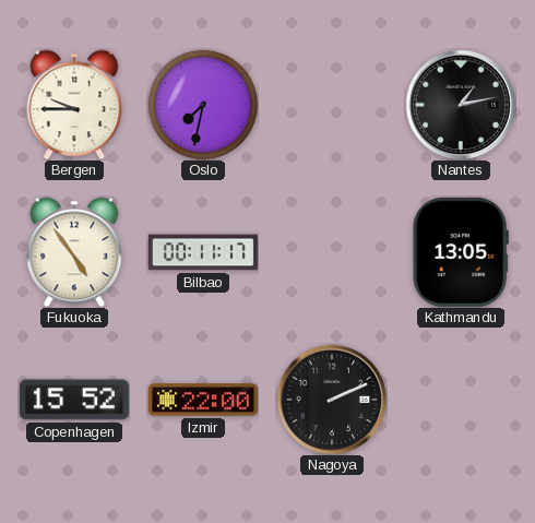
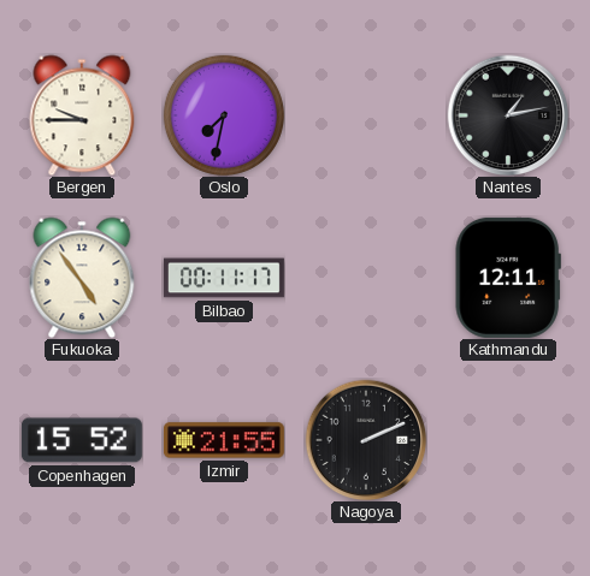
Kathmandu: 13:05 -> 12:11 (508, 278)
Izmir: 22:00 -> 21:55 (224, 440)
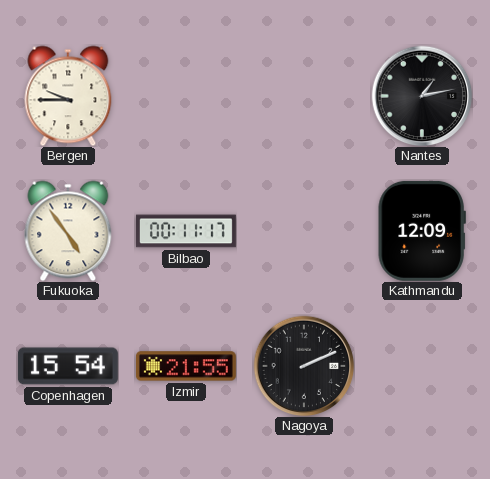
Oslo: 7:32 -> none (224, 115)
Kathmandu: 12:11 -> 12:09 (422, 231)
Copenhagen: 15:52 -> 15:54 (68, 366)
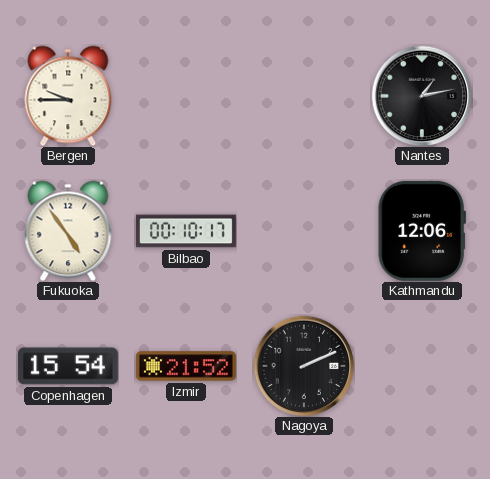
Bilbao: 00:11 -> 00:10 (186, 231)
Kathmandu: 12:09 -> 12:06 (422, 231)
Izmir: 21:55 -> 21:52 (186, 366)
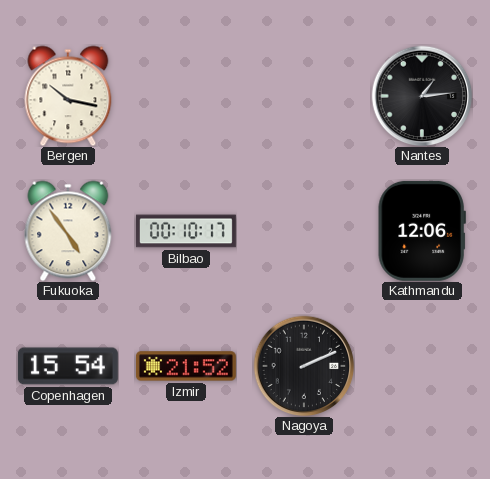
Bergen: 9:45 -> 10:17 (68, 96)
Nantes: 1:13 -> 1:14 (422, 96)
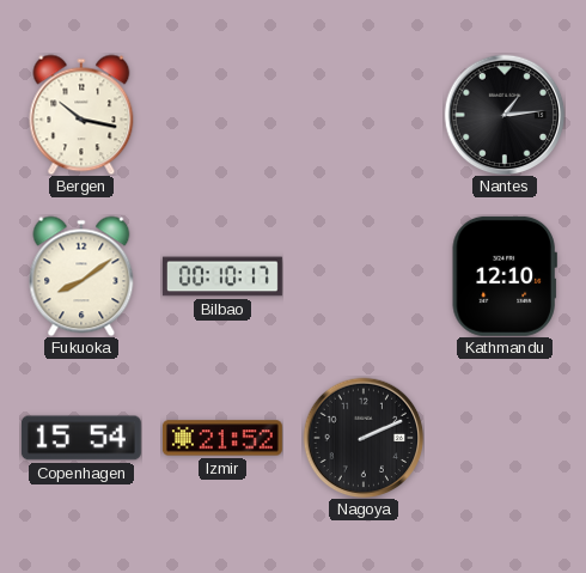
Fukuoka: 4:54 -> 8:09 (81, 276)
Kathmandu: 12:06 -> 12:10 (505, 276)
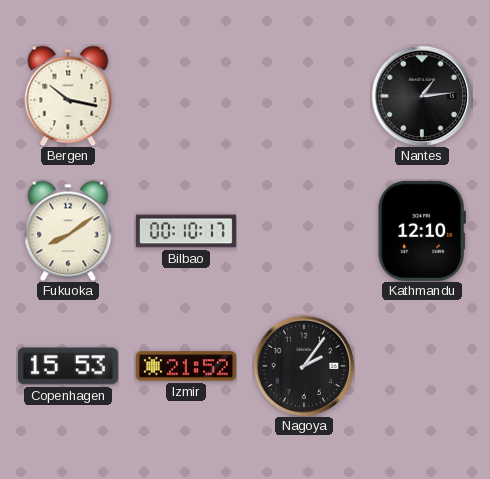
Copenhagen: 15:54 -> 15:53 (68, 366)
Nagoya: 2:11 -> 2:06 (304, 366)
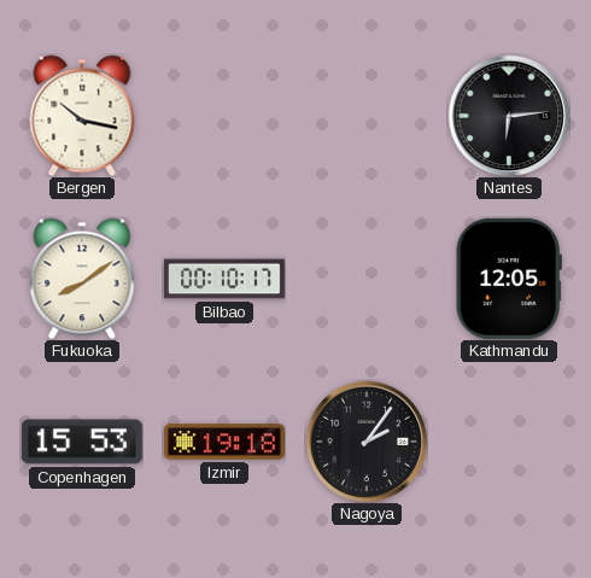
Nantes: 1:14 -> 6:14 (509, 116)
Kathmandu: 12:10 -> 12:05 (509, 279)
Izmir: 21:52 -> 19:18 (224, 442)
